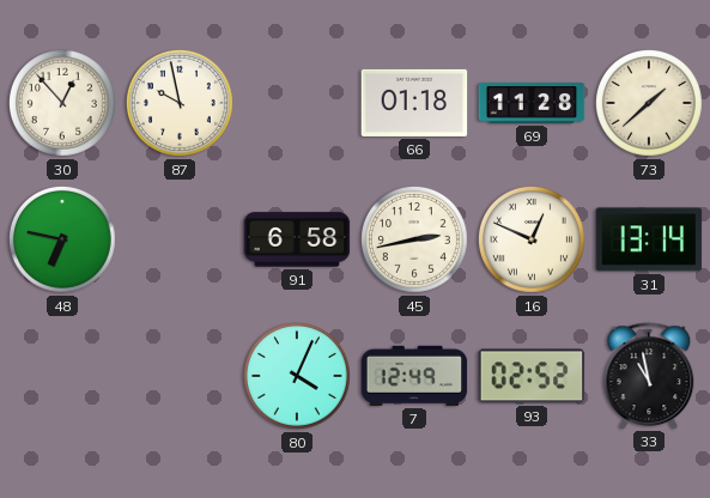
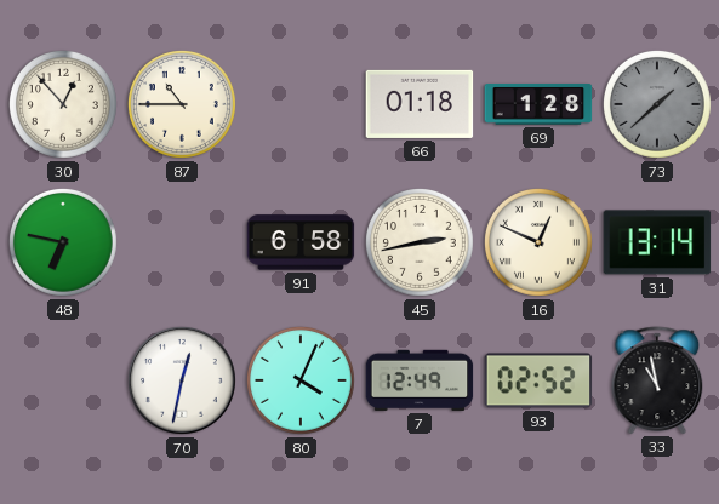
87: 9:58 -> 10:45 (182, 104)
69: 11:28 -> 1:28 (538, 105)
73 dial: cream -> grey (657, 104)
70: none -> 12:32 (182, 380)
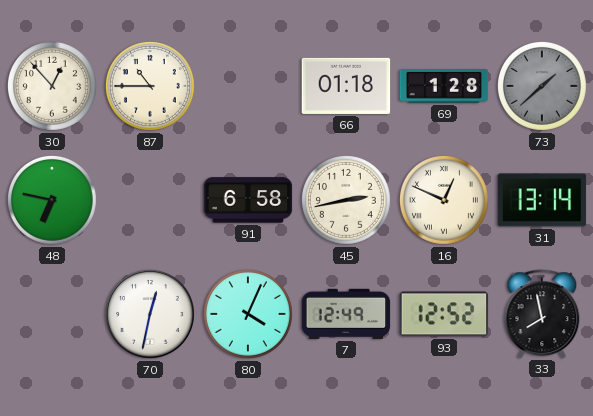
93: 02:52 -> 12:52 (444, 314)
33: 10:58 -> 7:58 (542, 314)
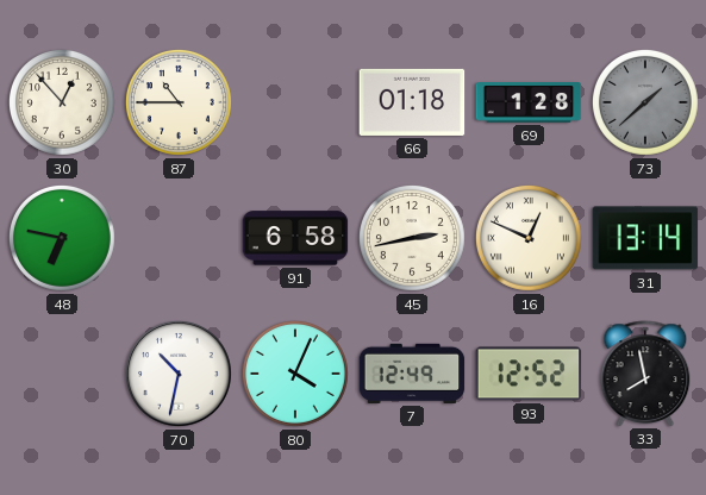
70: 12:32 -> 10:32 (179, 374)
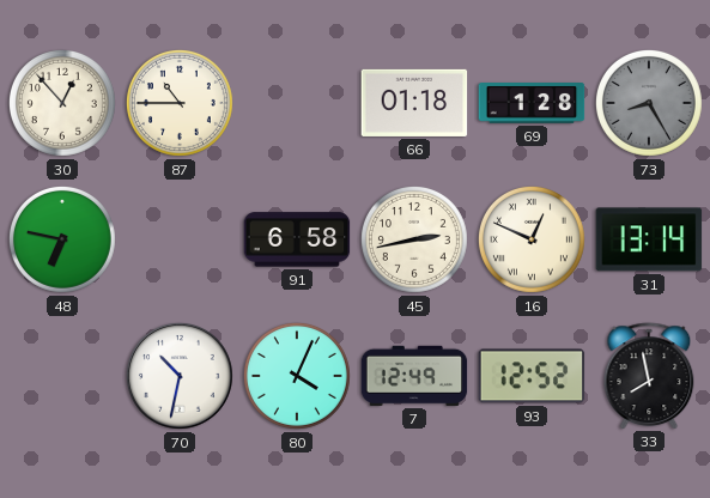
73: 1:38 -> 8:25 (649, 103)
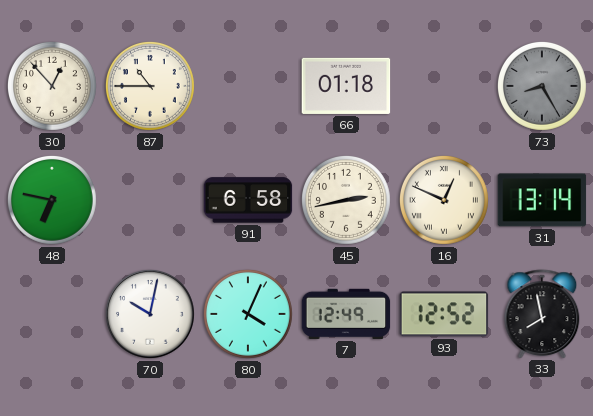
69: 1:28 -> none (532, 104)
70: 10:32 -> 10:02 (150, 314)
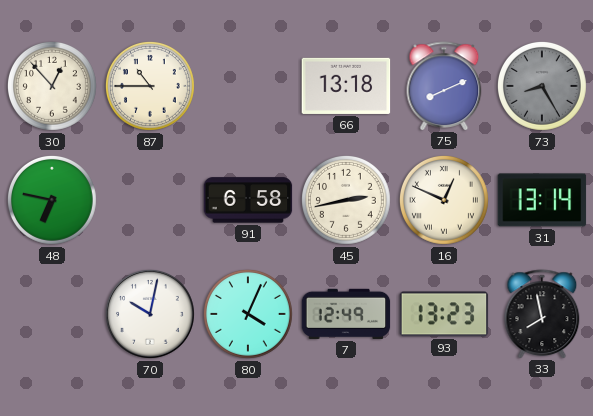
66: 01:18 -> 13:18 (346, 86)
75: none -> 8:11 (444, 86)
93: 12:52 -> 13:23 (444, 314)
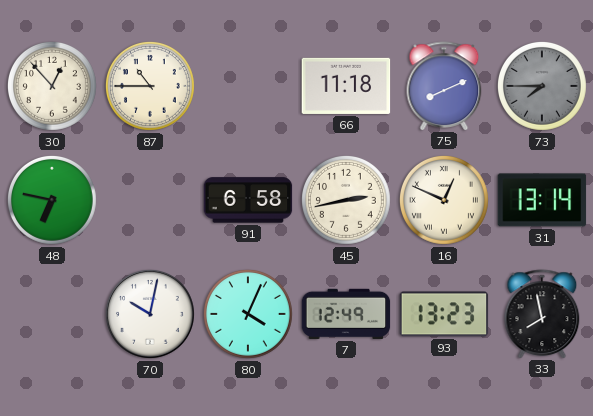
66: 13:18 -> 11:18 (346, 86)
73: 8:25 -> 7:45 (542, 86)
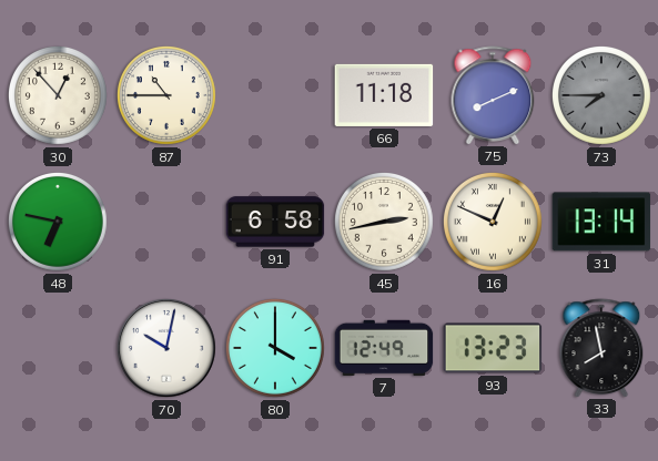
80: 4:04 -> 4:00 (275, 348)
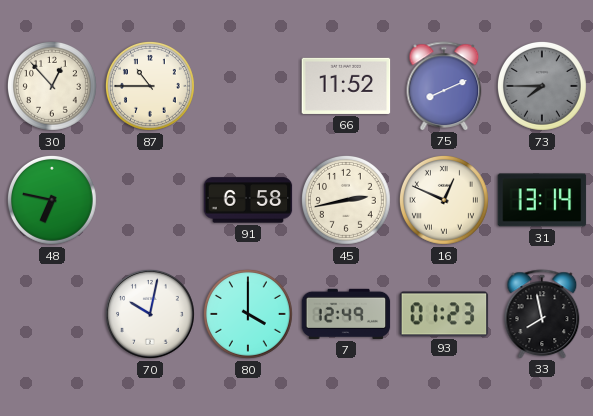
66: 11:18 -> 11:52 (346, 86)
93: 13:23 -> 01:23 (444, 314)
